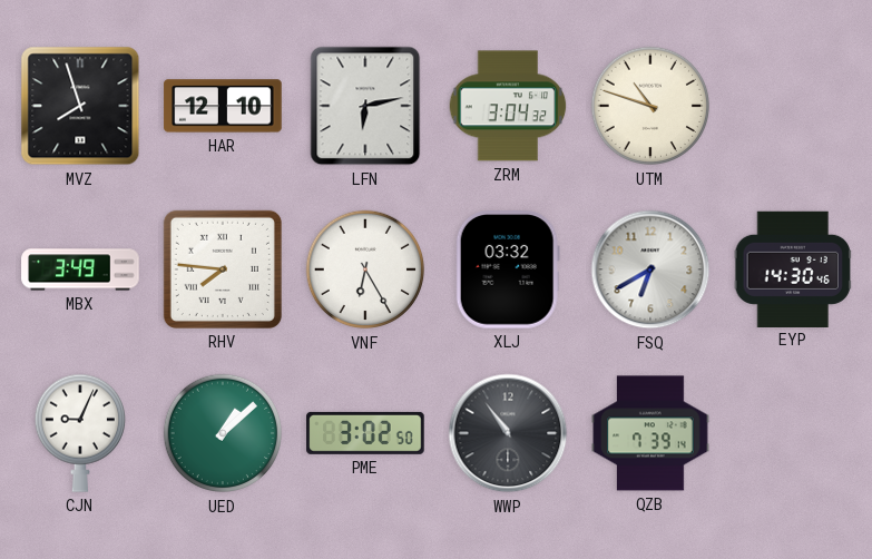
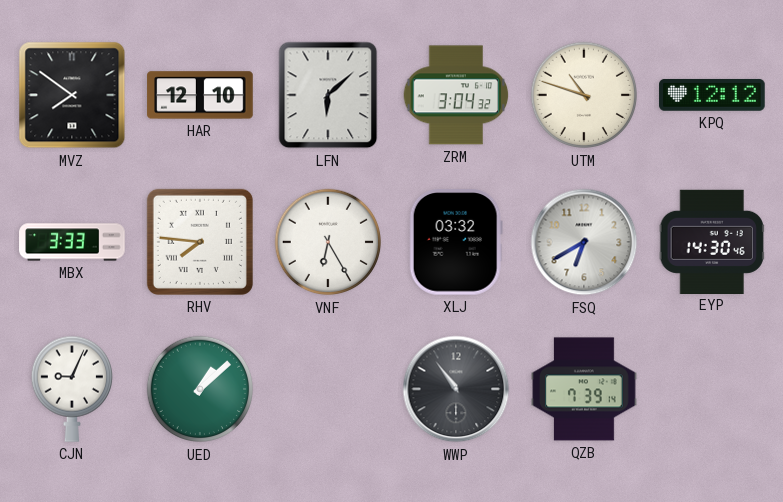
MVZ: 7:57 -> 7:51 (72, 95)
LFN: 6:13 -> 6:08 (328, 95)
KPQ: none -> 12:12 (712, 95)
MBX: 3:49 -> 3:33 (72, 242)
PME: 3:02 -> none (365, 433)
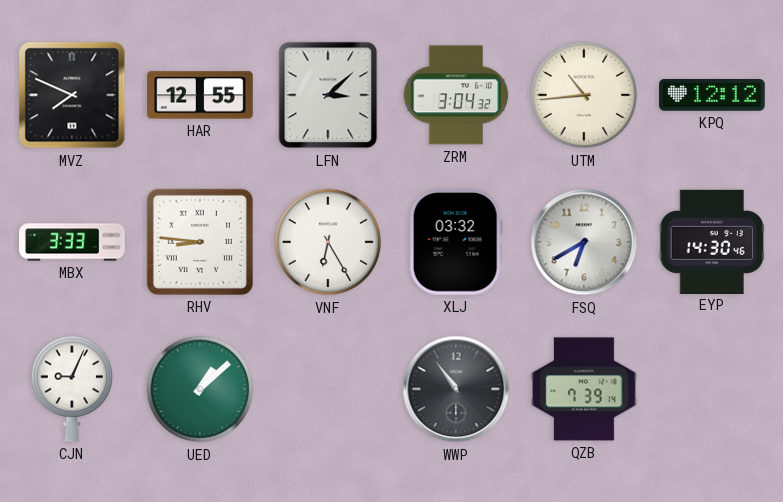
MVZ: 7:51 -> 7:49 (72, 95)
HAR: 12:10 -> 12:55 (200, 95)
LFN: 6:08 -> 3:08 (328, 95)
UTM: 10:48 -> 10:44 (584, 95)
RHV: 7:46 -> 8:46 (200, 242)
